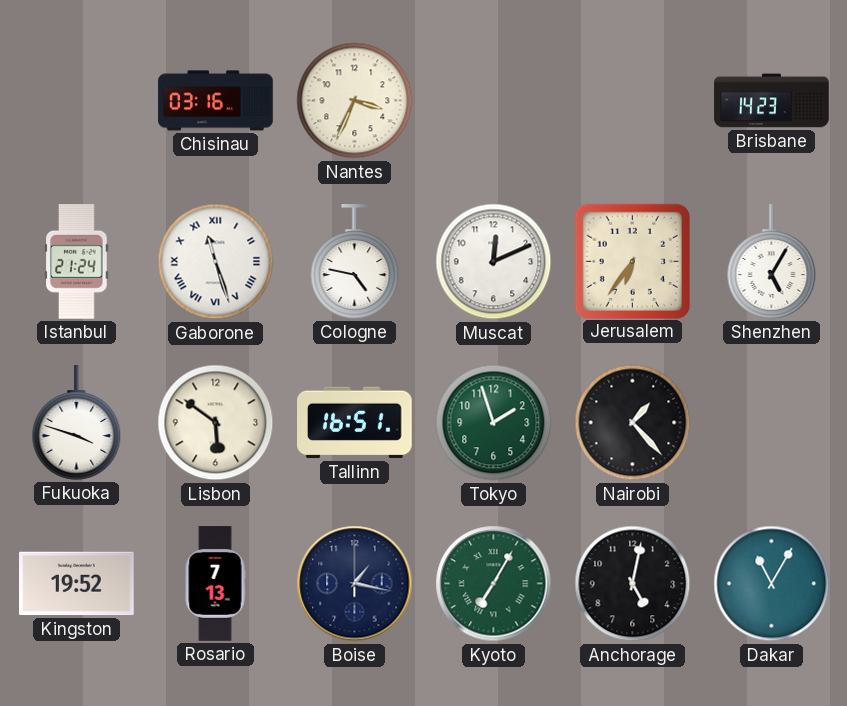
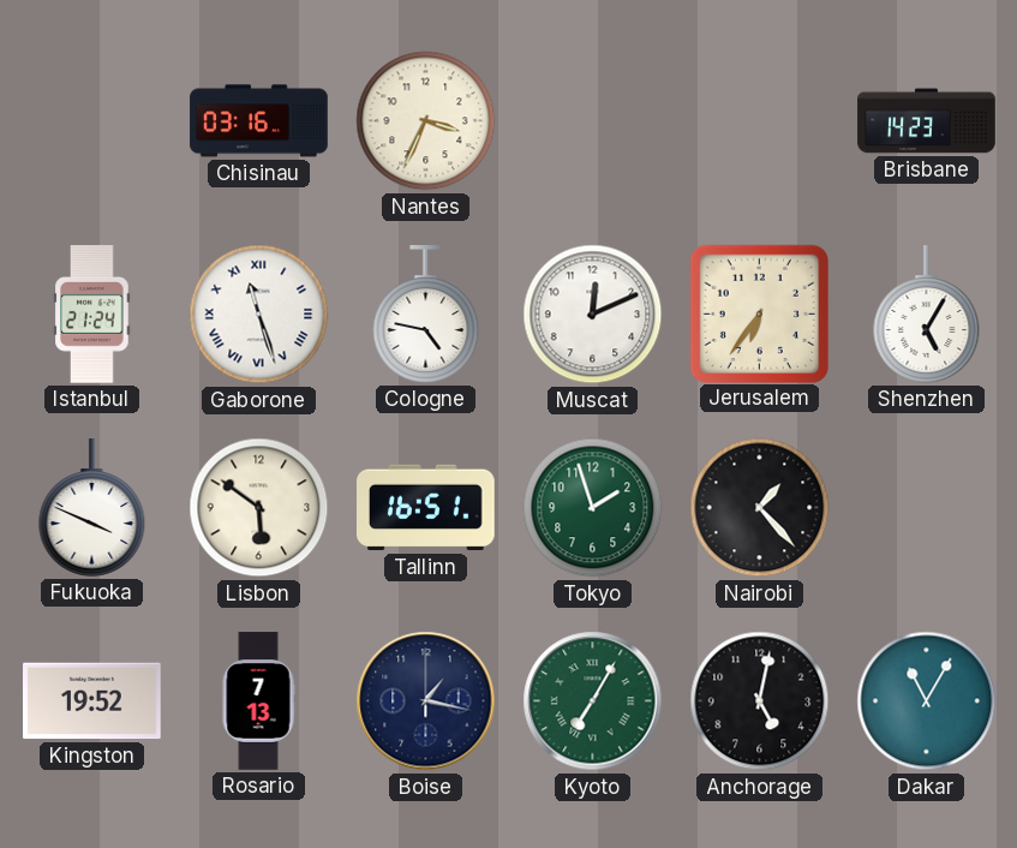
Fukuoka: 3:48 -> 3:49 (92, 508)
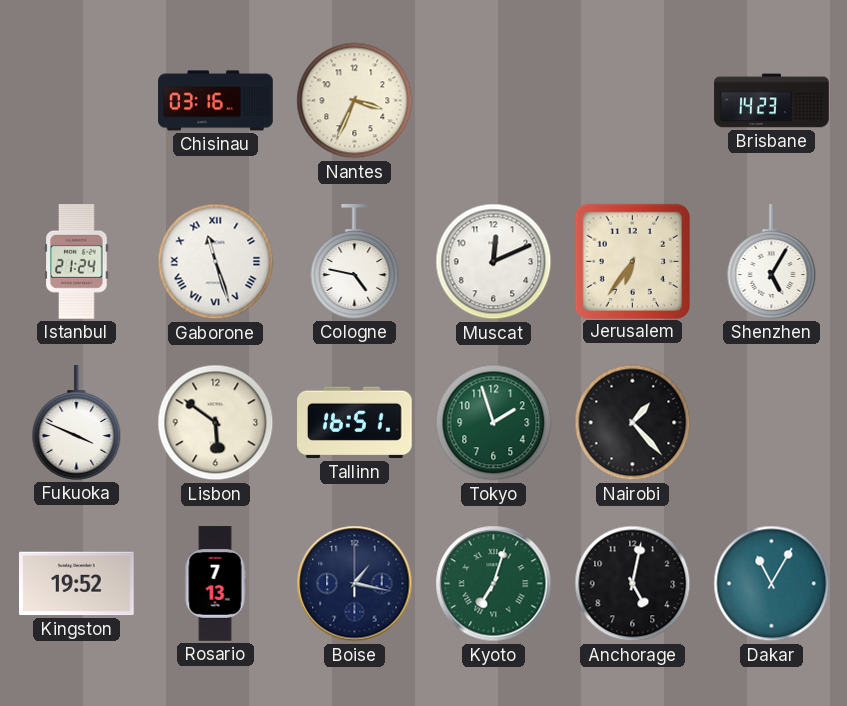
Kyoto: 7:05 -> 7:03 (494, 584)
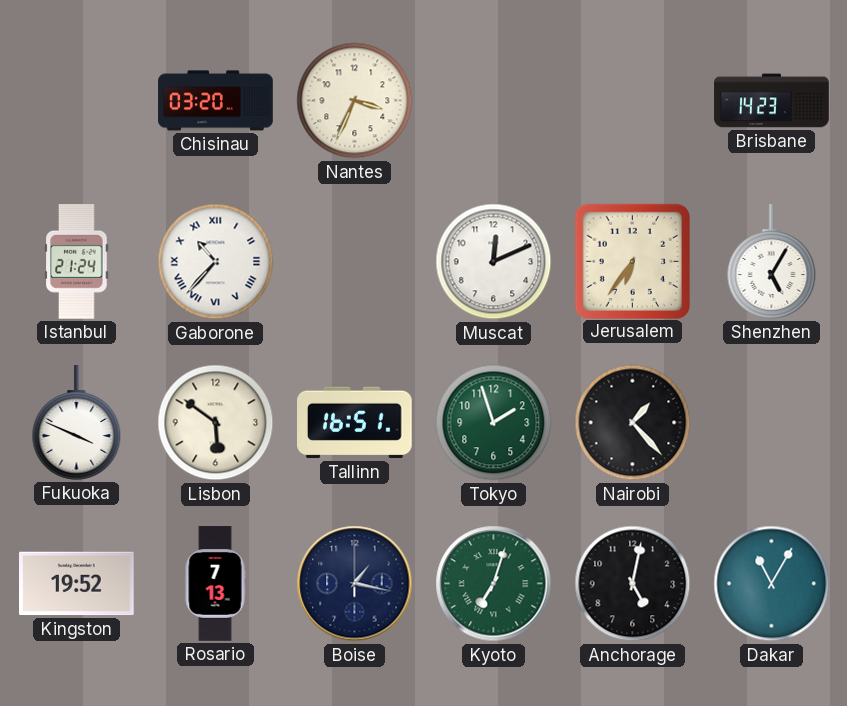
Chisinau: 03:16 -> 03:20 (216, 101)
Gaborone: 11:27 -> 10:37 (216, 262)
Cologne: 4:47 -> none (355, 262)
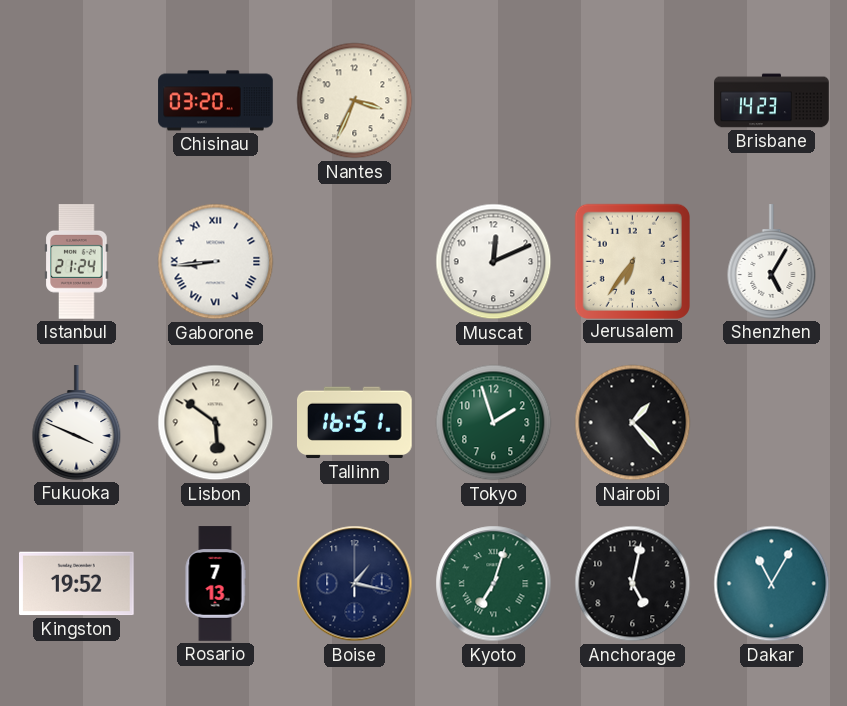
Gaborone: 10:37 -> 8:44 (216, 262)
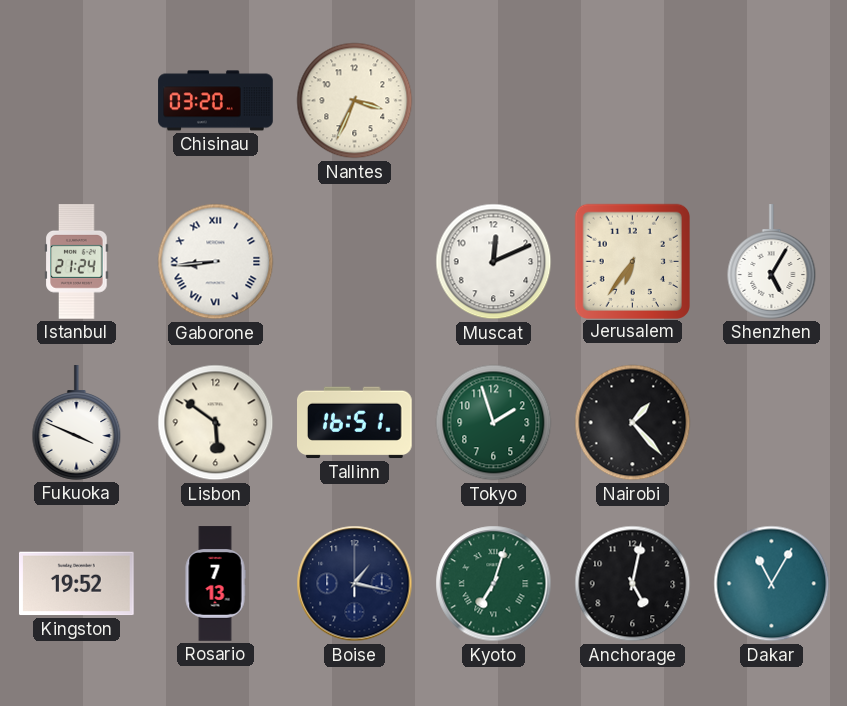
Brisbane: 14:23 -> none (772, 101)
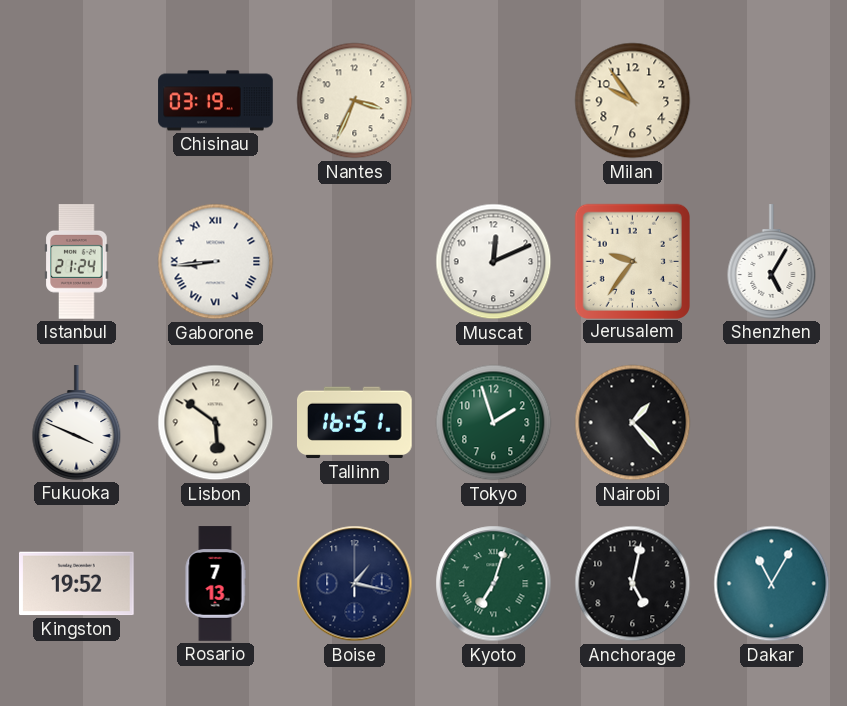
Chisinau: 03:20 -> 03:19 (216, 101)
Milan: none -> 9:54 (633, 101)
Jerusalem: 6:36 -> 9:36 (632, 261)
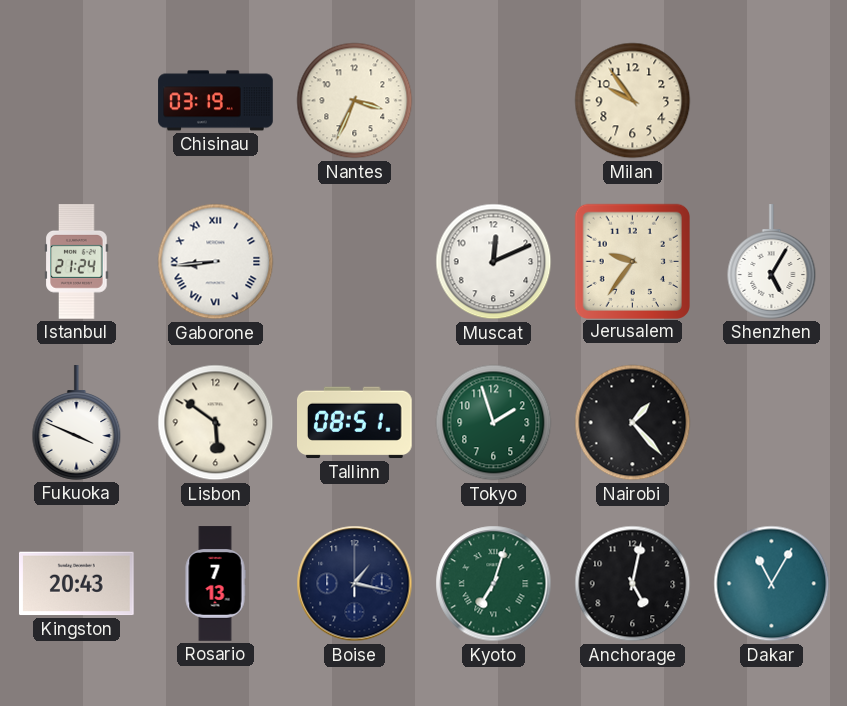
Tallinn: 16:51 -> 08:51 (355, 423)
Kingston: 19:52 -> 20:43 (77, 584)
